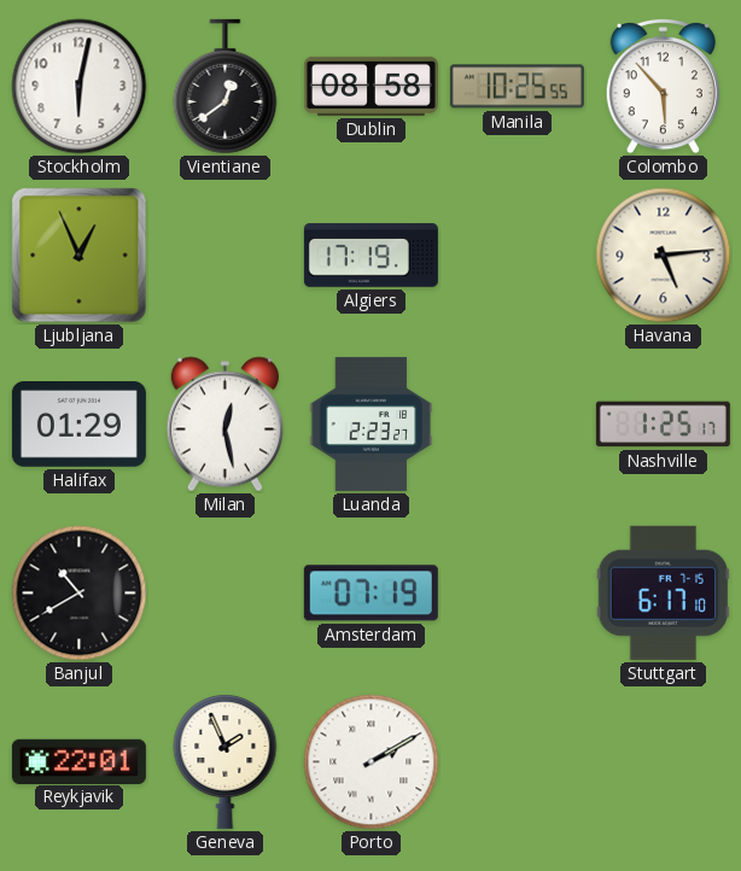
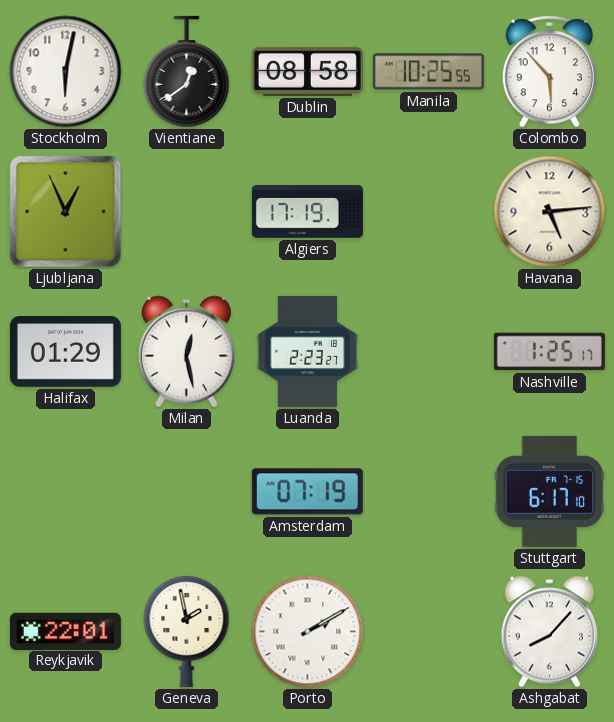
Banjul: 10:40 -> none (80, 594)
Geneva: 1:56 -> 1:58 (187, 631)
Ashgabat: none -> 8:07 (549, 632)
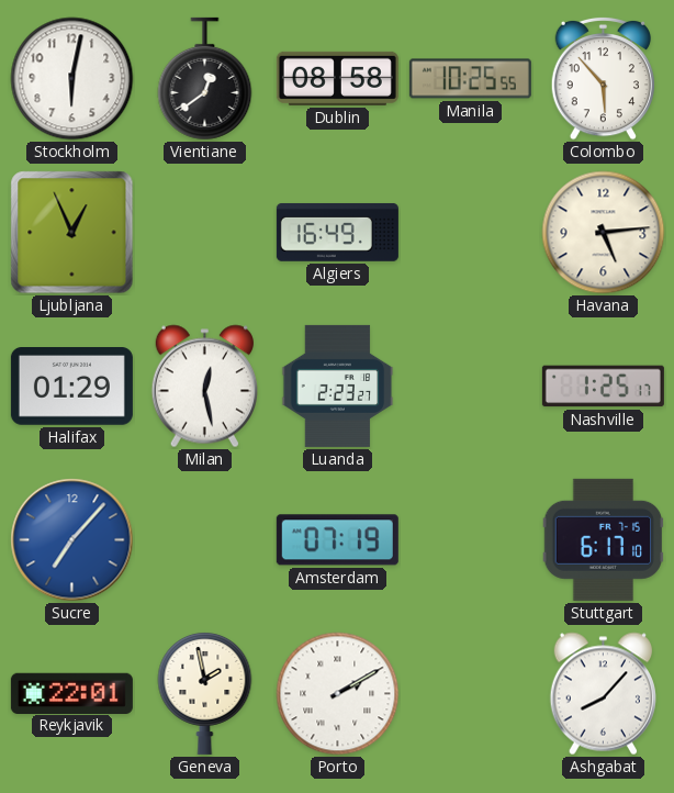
Algiers: 17:19 -> 16:49 (337, 232)
Sucre: none -> 7:07 (72, 540)
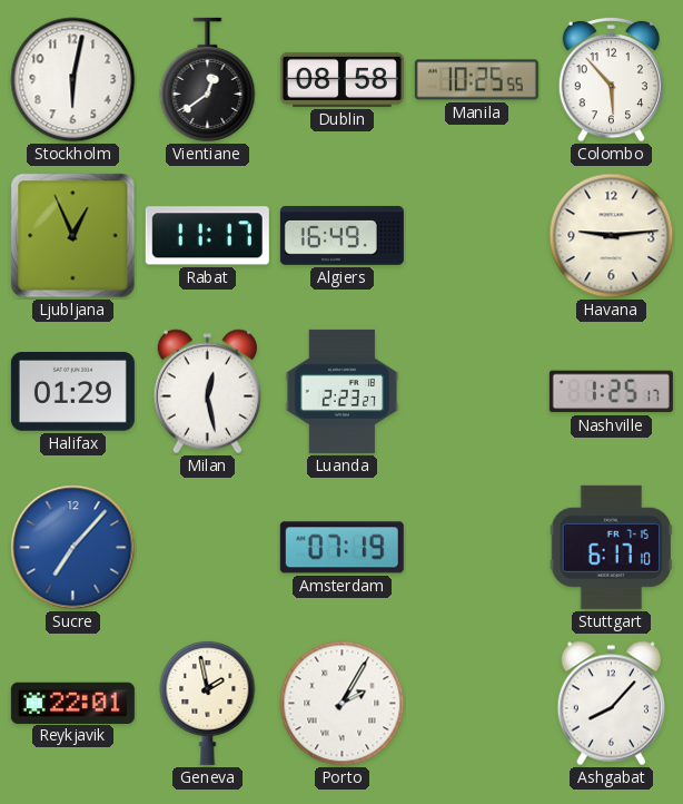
Rabat: none -> 11:17 (207, 236)
Havana: 5:14 -> 9:14 (612, 236)
Porto: 2:10 -> 2:05 (343, 704)
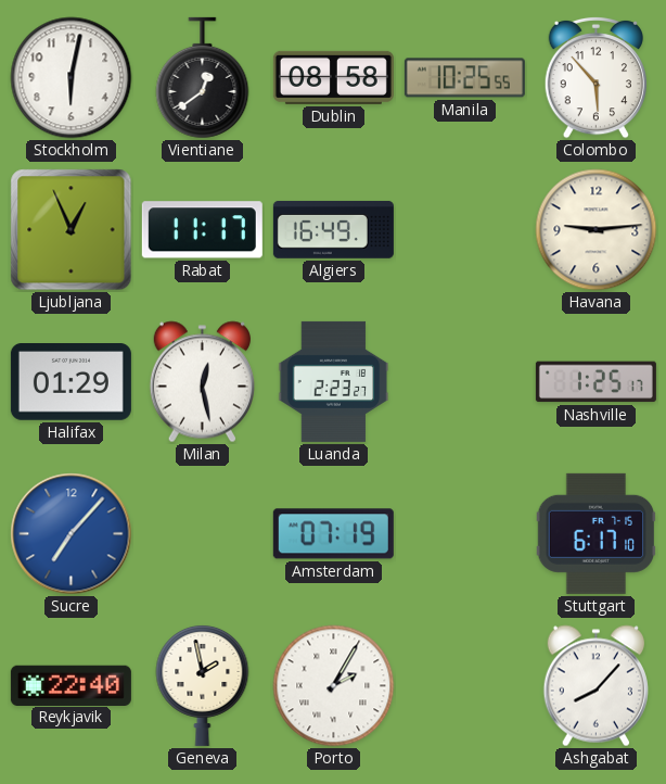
Reykjavik: 22:01 -> 22:40 (71, 685)
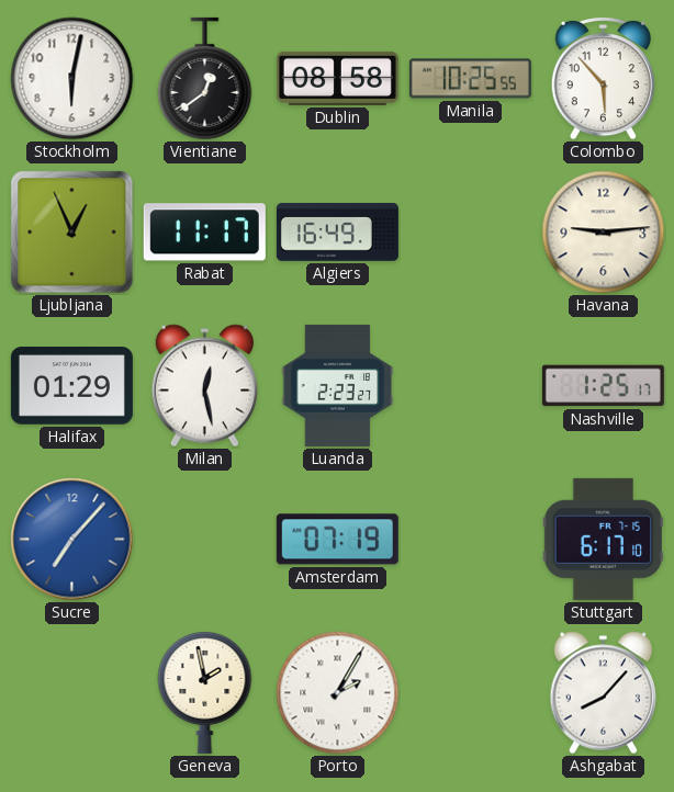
Reykjavik: 22:40 -> none (71, 685)
